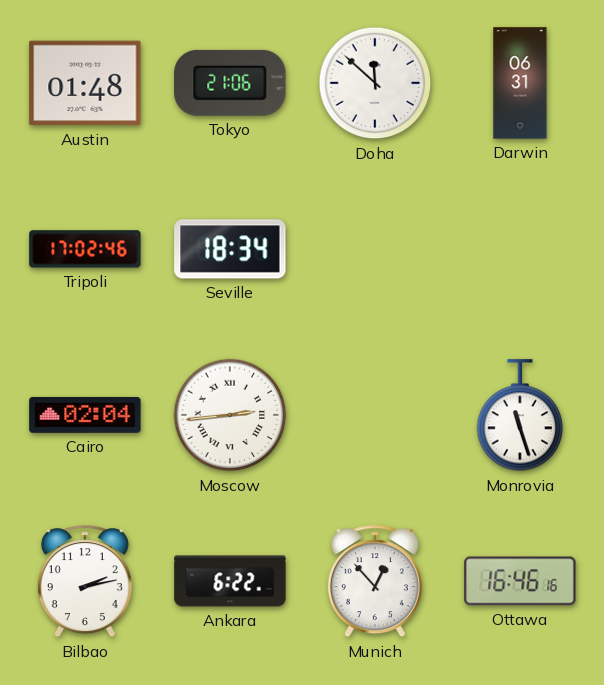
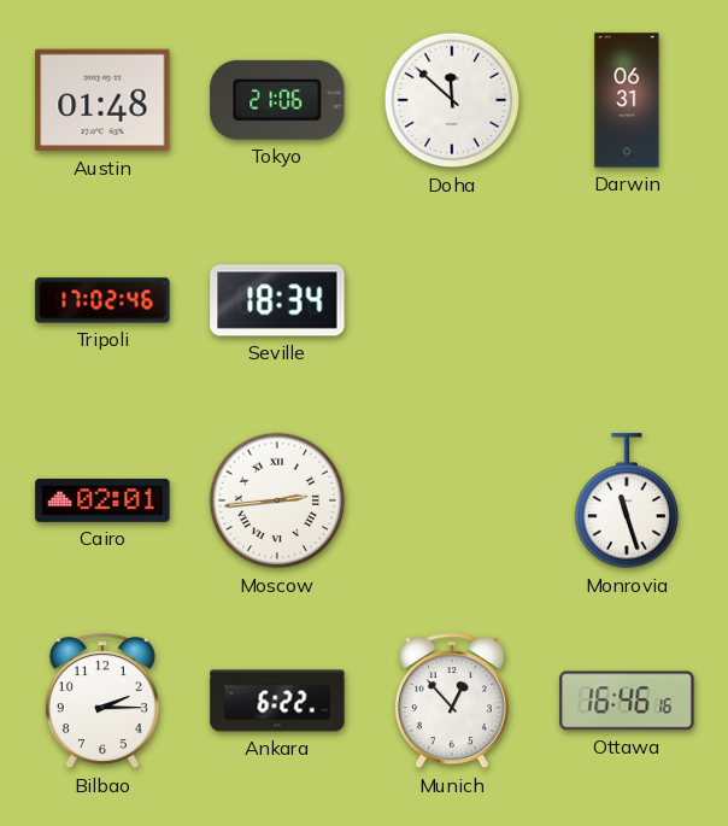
Cairo: 02:04 -> 02:01 (102, 500)
Bilbao: 2:13 -> 2:15 (102, 702)
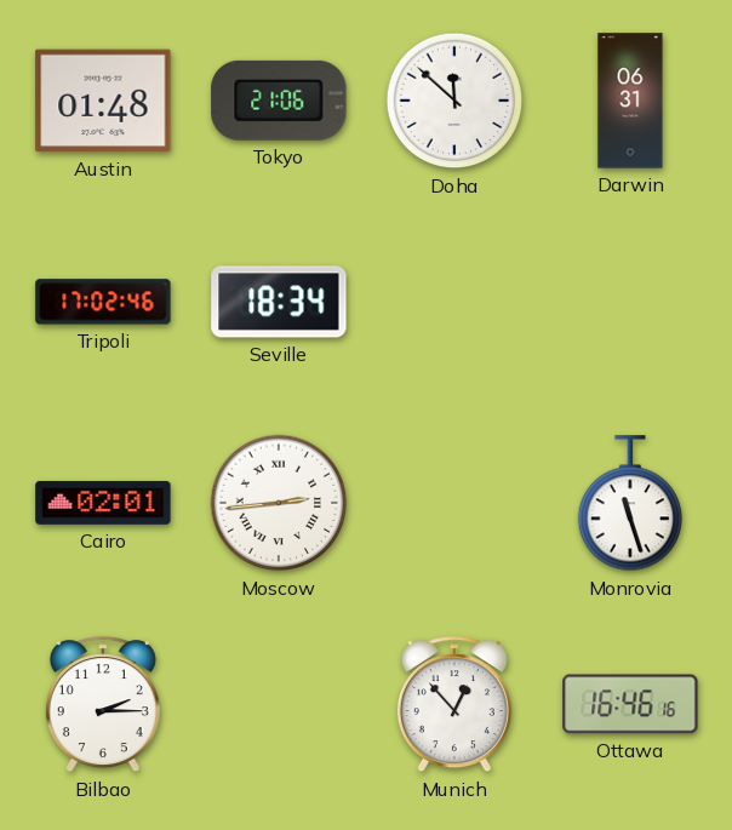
Ankara: 6:22 -> none (277, 701)
